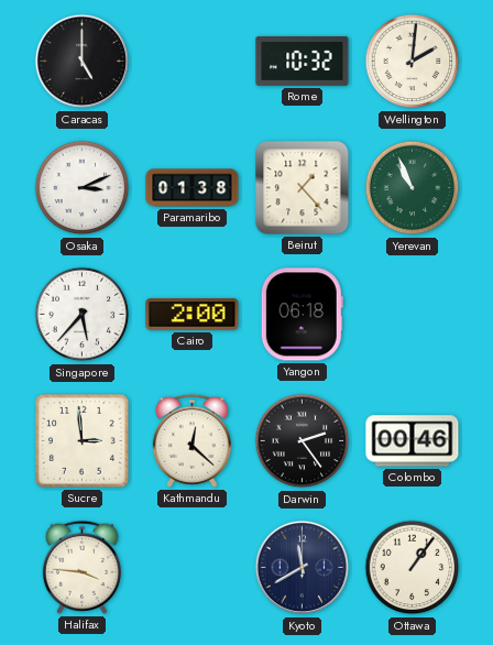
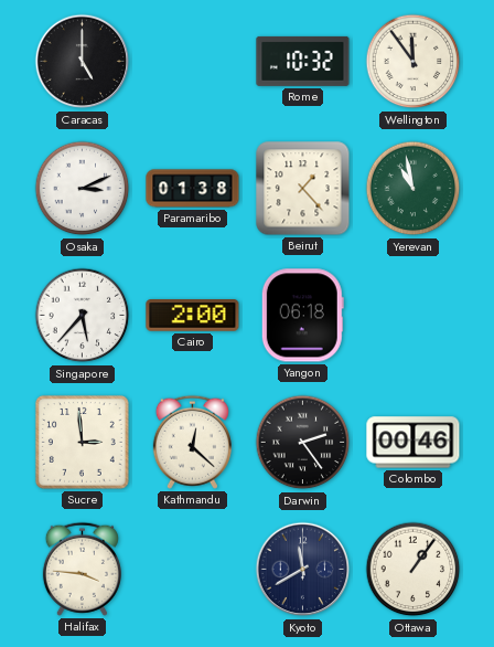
Wellington: 2:01 -> 11:54 (414, 62)
Yerevan: 10:56 -> 10:58 (414, 189)
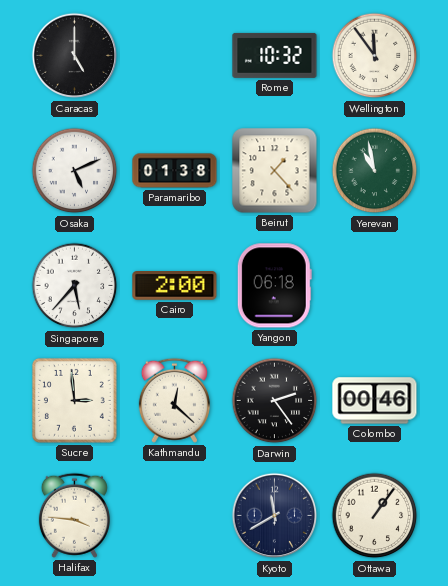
Osaka: 3:11 -> 5:11 (75, 171)
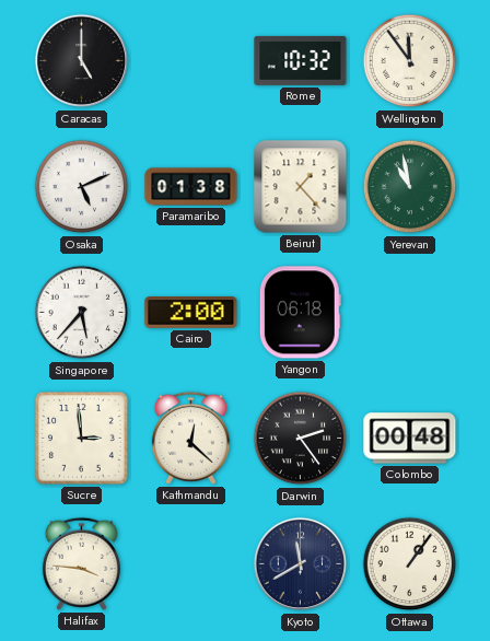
Colombo: 00:46 -> 00:48 (410, 439)
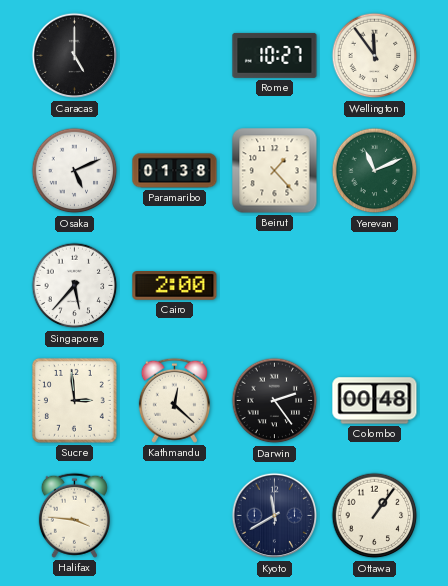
Rome: 10:32 -> 10:27 (275, 55)
Yerevan: 10:58 -> 11:11 (375, 171)
Yangon: 06:18 -> none (300, 313)
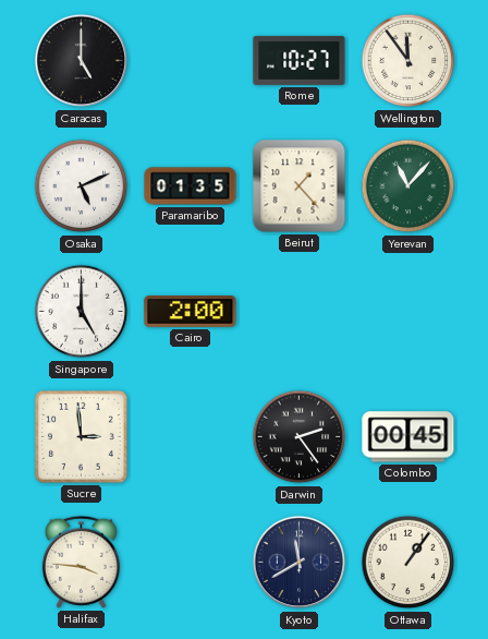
Paramaribo: 01:38 -> 01:35 (191, 186)
Yerevan: 11:11 -> 11:07 (408, 186)
Singapore: 5:37 -> 5:00 (82, 312)
Kathmandu: 12:22 -> none (174, 400)
Colombo: 00:48 -> 00:45 (408, 437)
